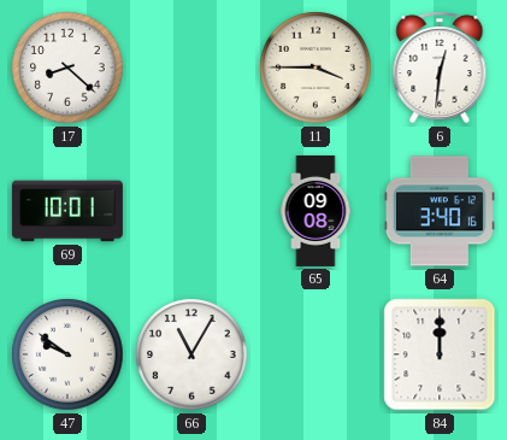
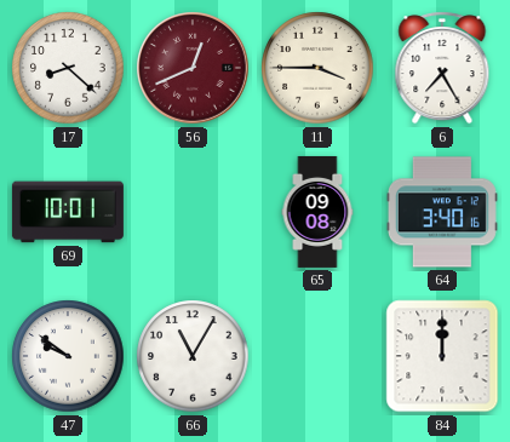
56: none -> 12:41 (193, 68)
6: 12:31 -> 7:25 (442, 68)
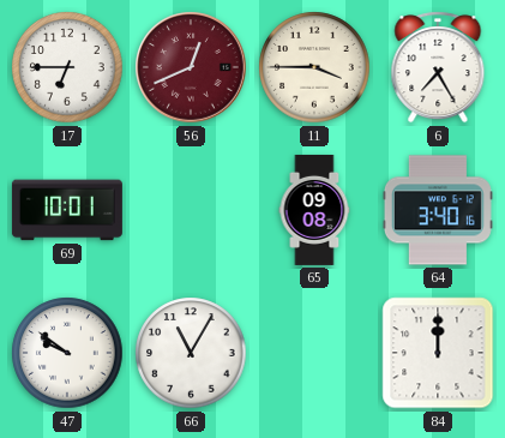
17: 8:22 -> 6:45 (67, 67)
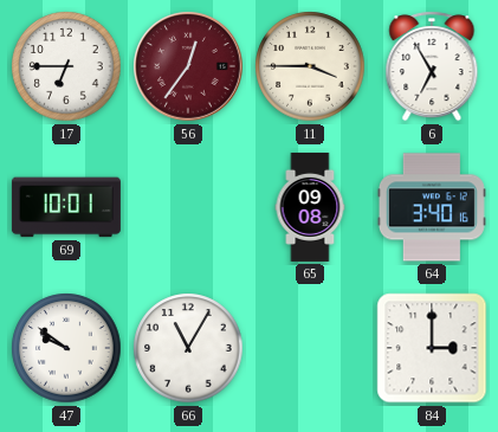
56: 12:41 -> 12:36 (188, 66)
6: 7:25 -> 6:55 (432, 66)
84: 12:00 -> 3:00 (432, 348)
